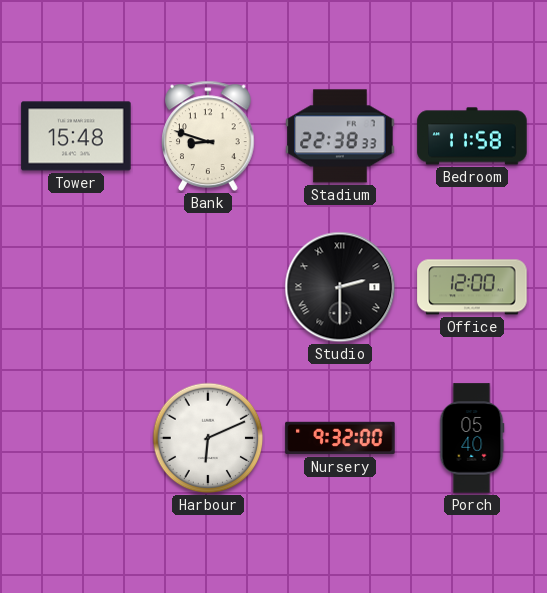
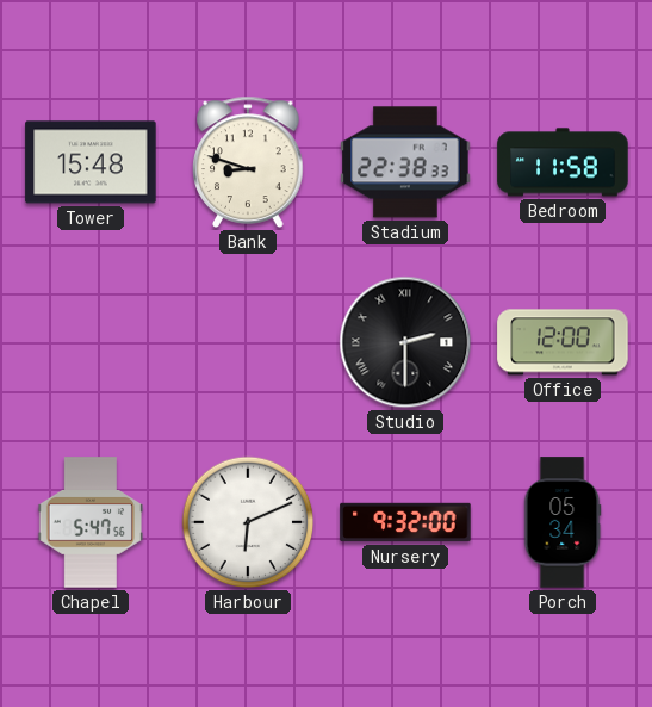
Chapel: none -> 5:47 (89, 522)
Porch: 05:40 -> 05:34 (563, 522)
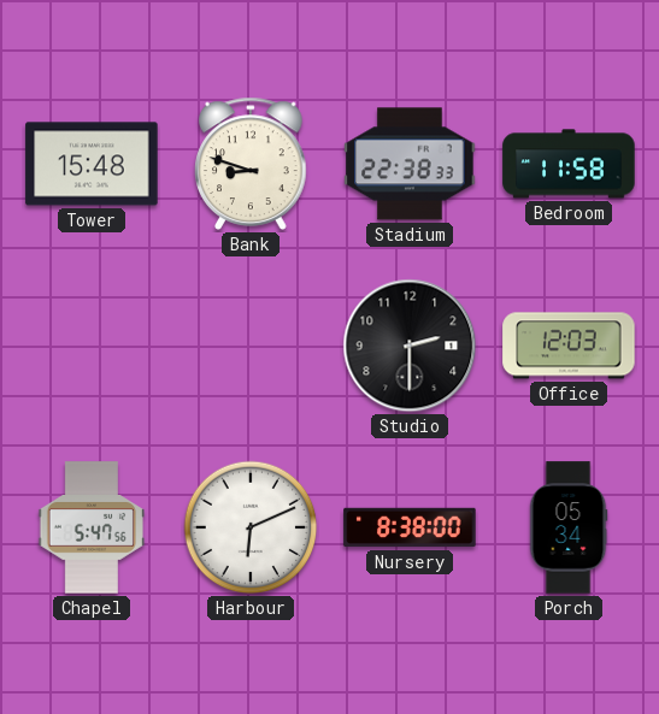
Studio numerals: Roman -> Arabic (410, 346)
Office: 12:00 -> 12:03 (569, 346)
Nursery: 9:32 -> 8:38 (410, 527)
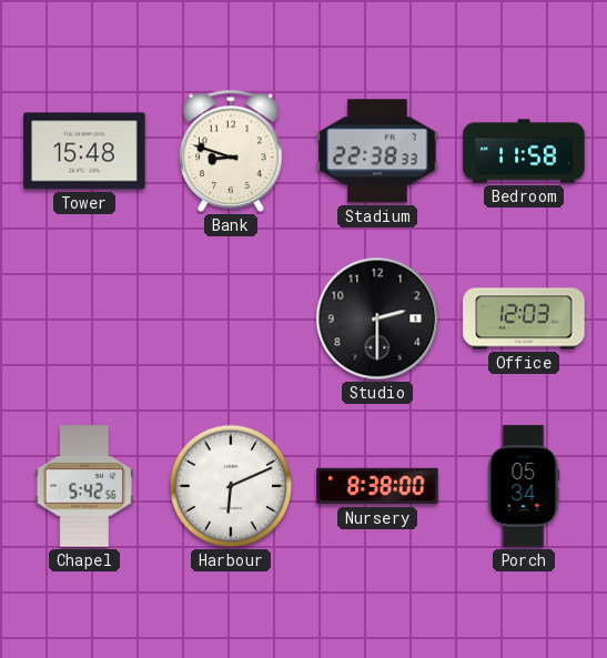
Chapel: 5:47 -> 5:42 (83, 486)
